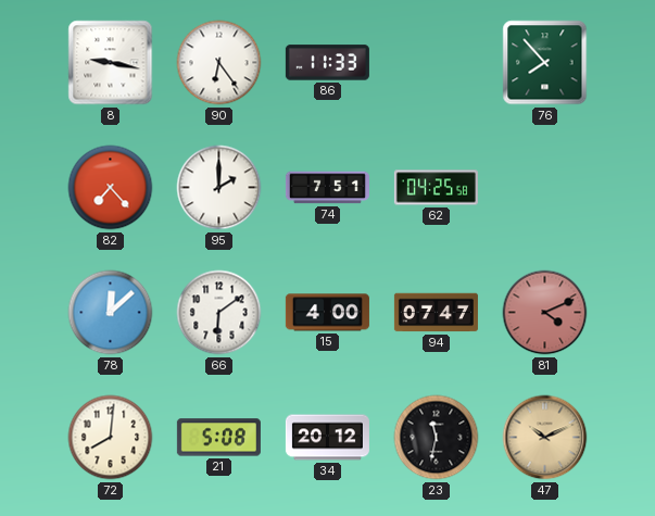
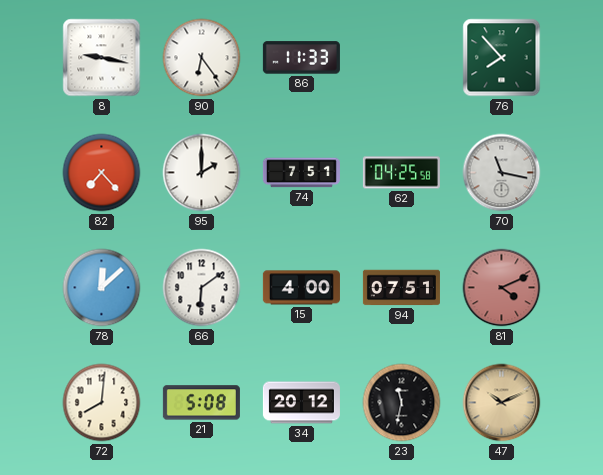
70: none -> 11:17 (502, 173)
94: 07:47 -> 07:51 (401, 288)
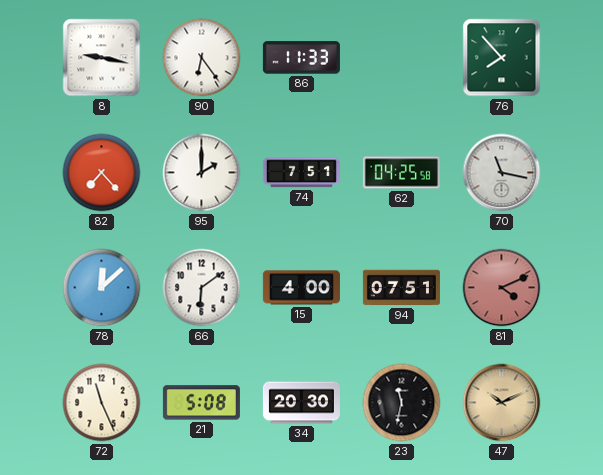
72: 8:01 -> 11:26 (102, 403)
34: 20:12 -> 20:30 (301, 403)
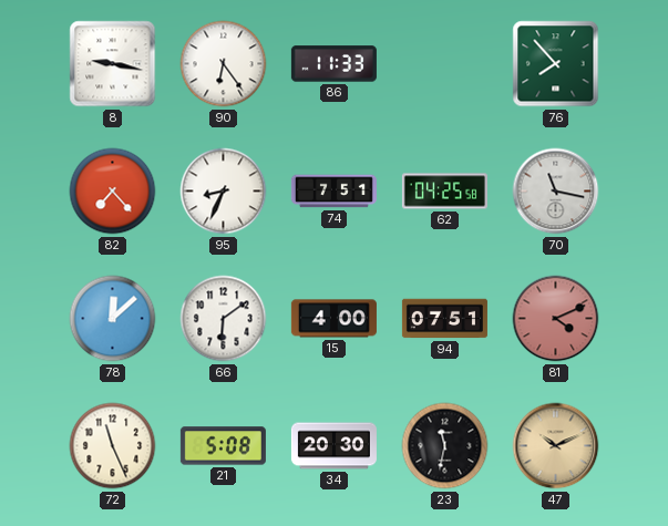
95: 2:00 -> 8:34 (224, 192)
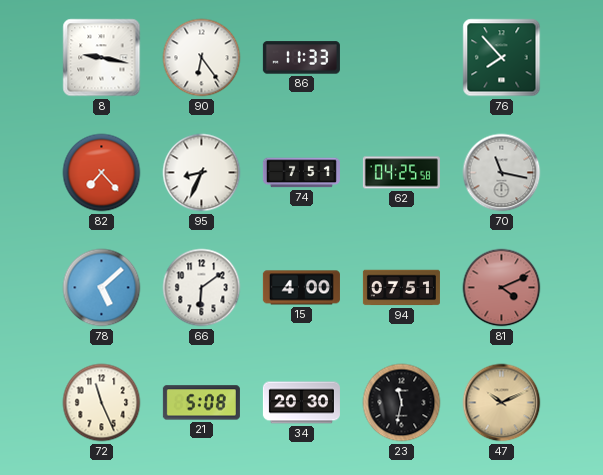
78: 12:08 -> 5:08 (102, 288)
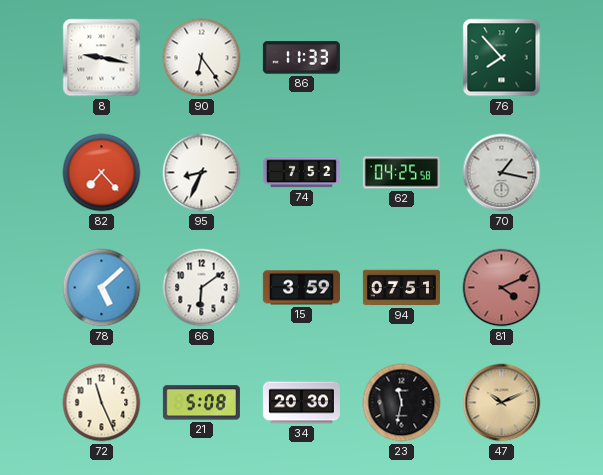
74: 7:51 -> 7:52 (301, 173)
70: 11:17 -> 1:17 (502, 173)
15: 4:00 -> 3:59 (301, 288)
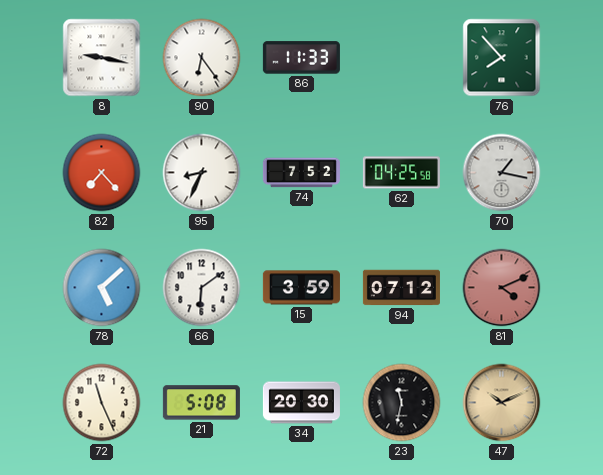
94: 07:51 -> 07:12 (401, 288)
